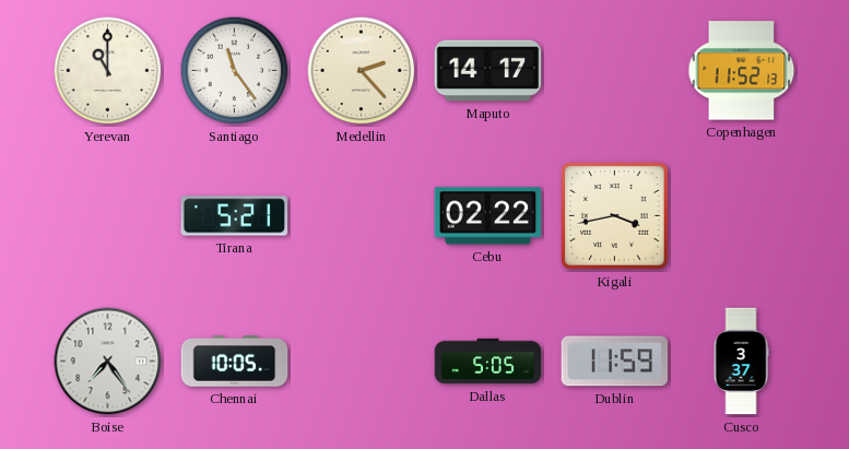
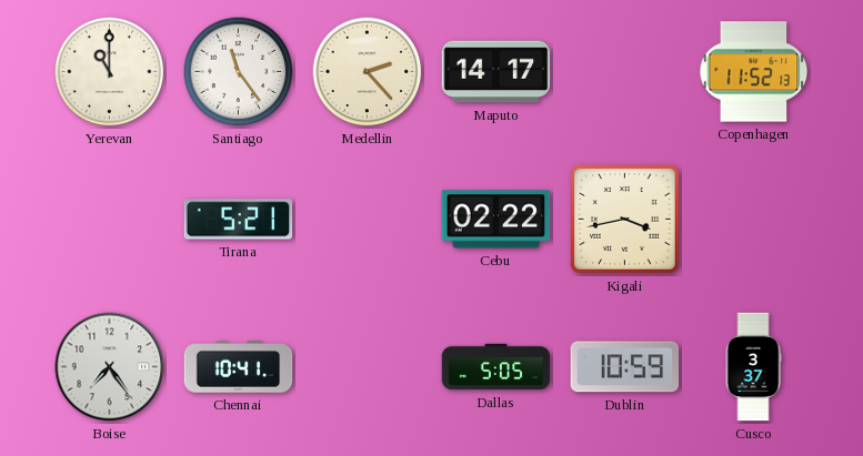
Chennai: 10:05 -> 10:41 (239, 367)
Dublin: 11:59 -> 10:59 (625, 367)
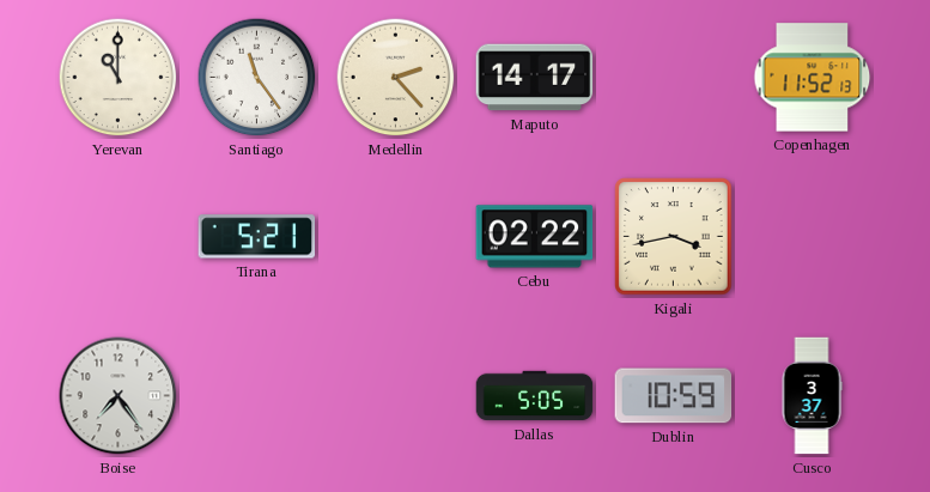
Chennai: 10:41 -> none (239, 367)
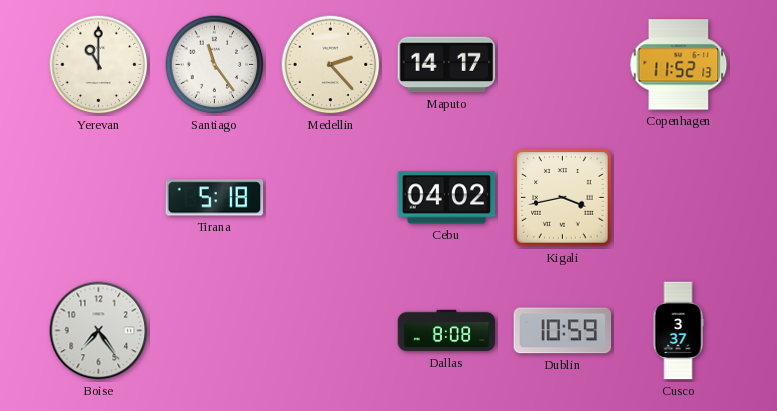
Tirana: 5:21 -> 5:18 (215, 198)
Cebu: 02:22 -> 04:02 (447, 198)
Dallas: 5:05 -> 8:08 (447, 331)
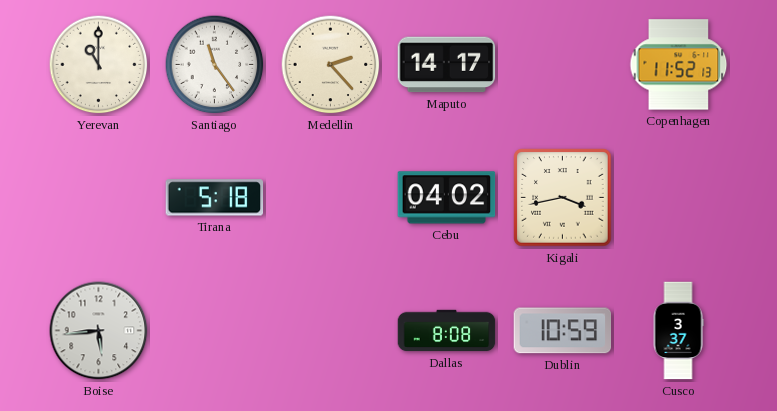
Boise: 7:24 -> 5:44 (99, 331)
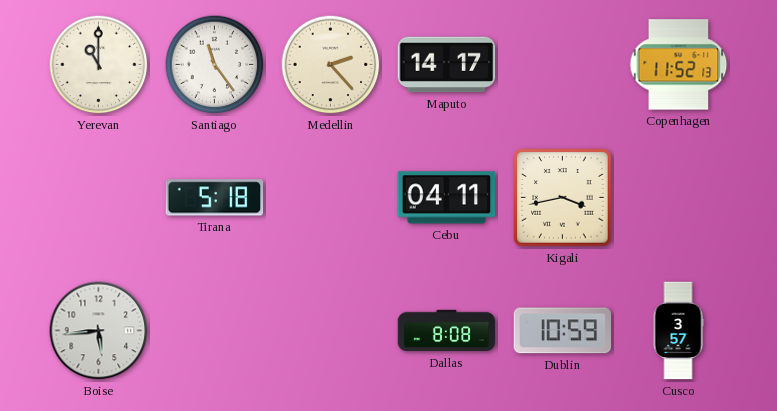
Cebu: 04:02 -> 04:11 (447, 198)
Cusco: 3:37 -> 3:57 (678, 331)
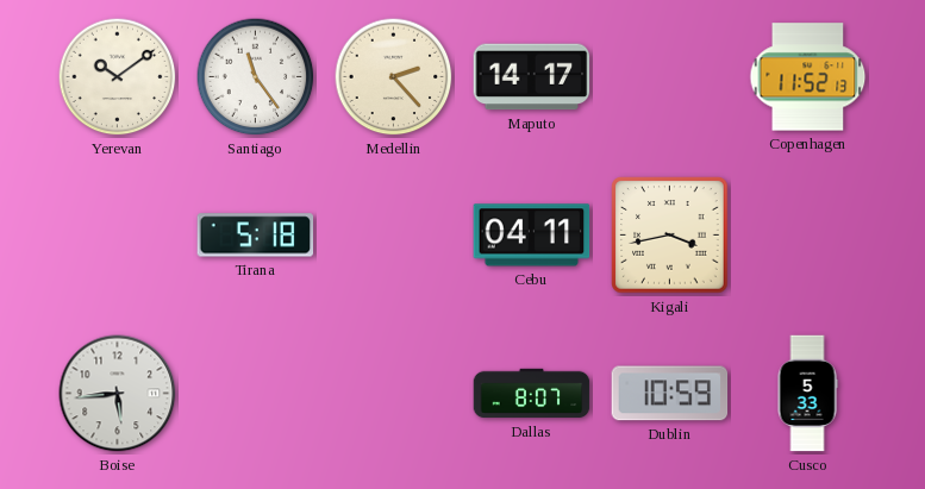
Yerevan: 11:00 -> 10:09 (118, 77)
Dallas: 8:08 -> 8:07 (532, 394)
Cusco: 3:57 -> 5:33 (807, 394)
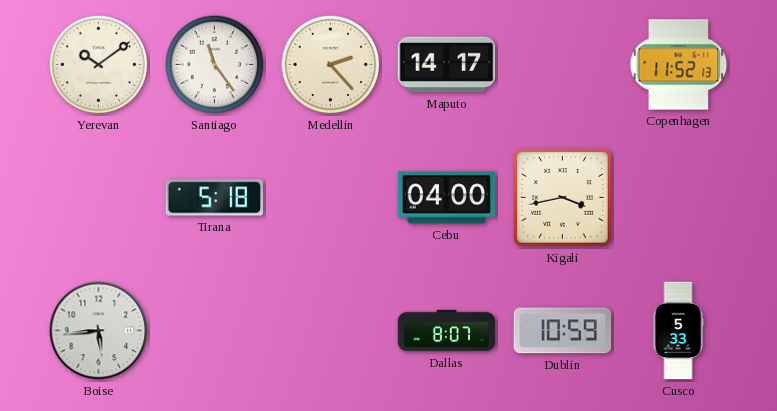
Cebu: 04:11 -> 04:00 (447, 198)
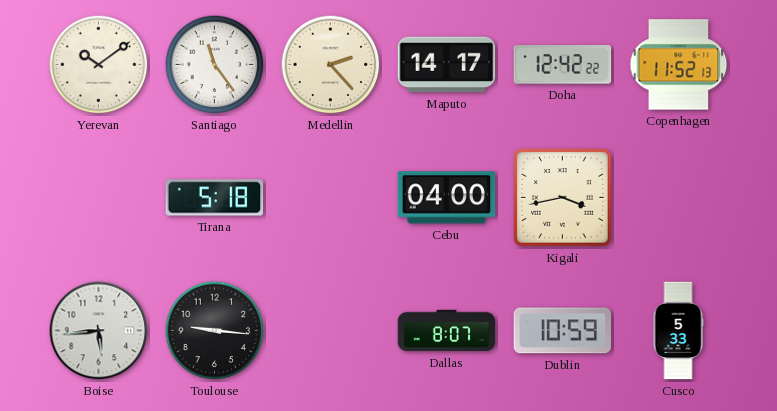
Doha: none -> 12:42 (563, 65)
Toulouse: none -> 9:16 (215, 331)
